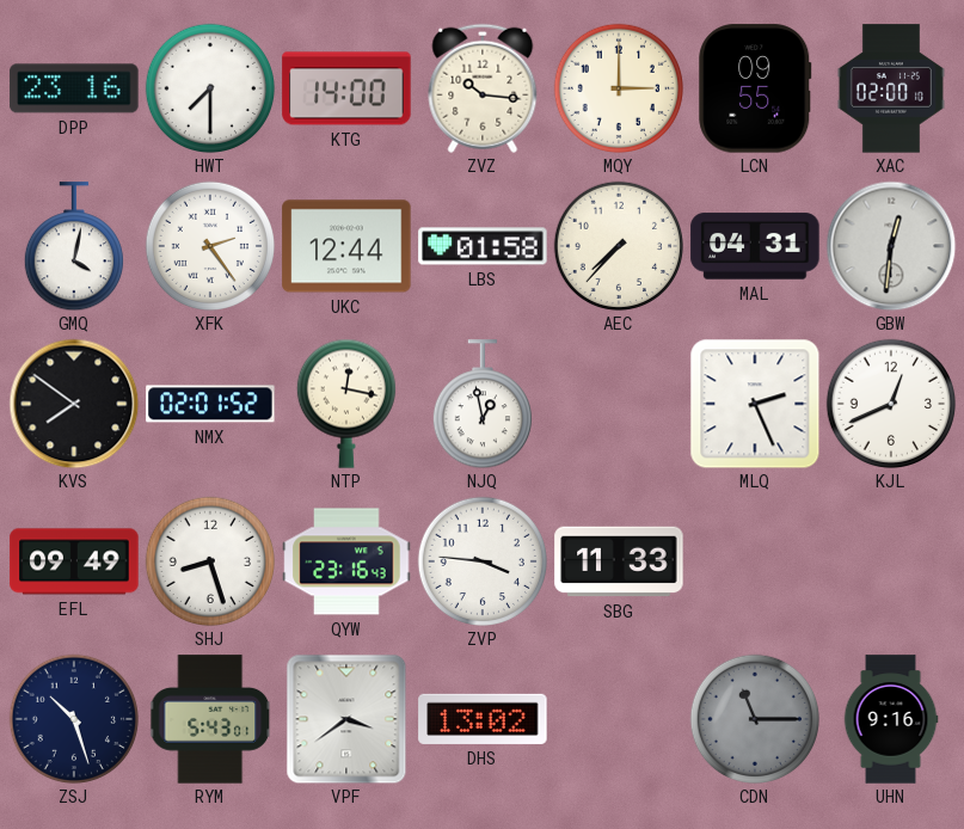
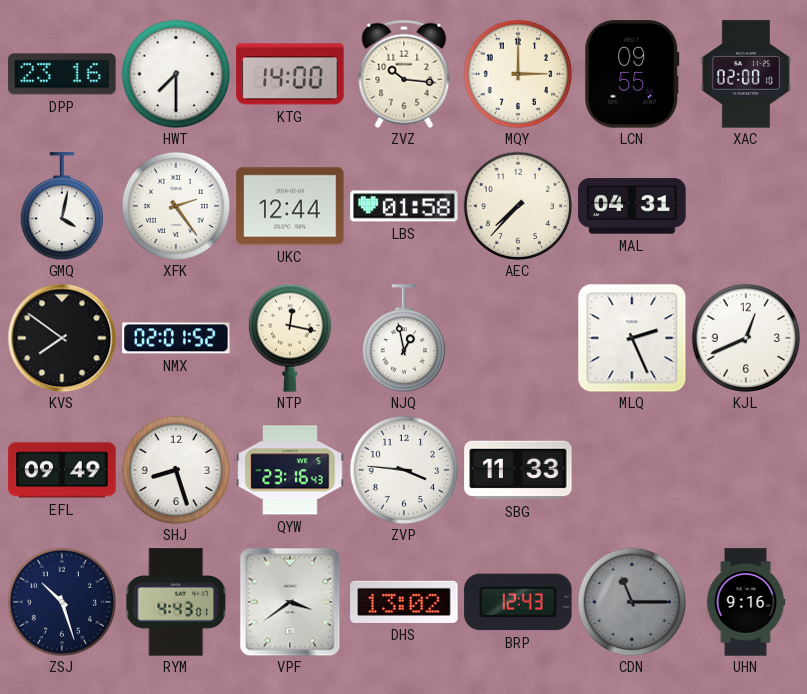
GBW: 12:31 -> none (891, 246)
RYM: 5:43 -> 4:43 (177, 602)
BRP: none -> 12:43 (518, 602)
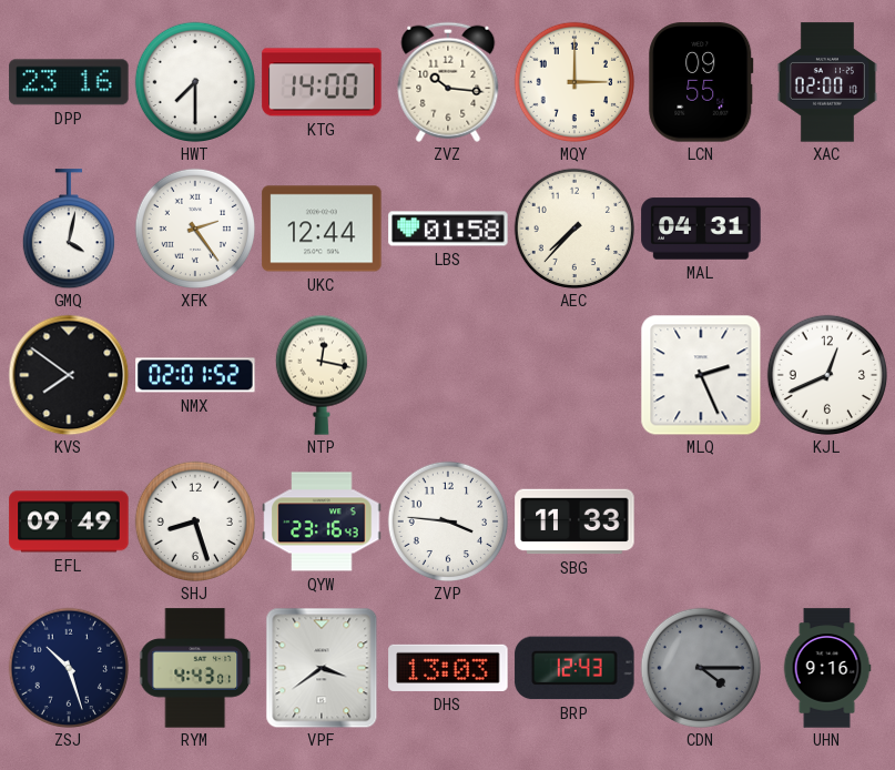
NJQ: 12:58 -> none (404, 338)
DHS: 13:02 -> 13:03 (448, 668)
CDN: 11:15 -> 4:15 (700, 667)
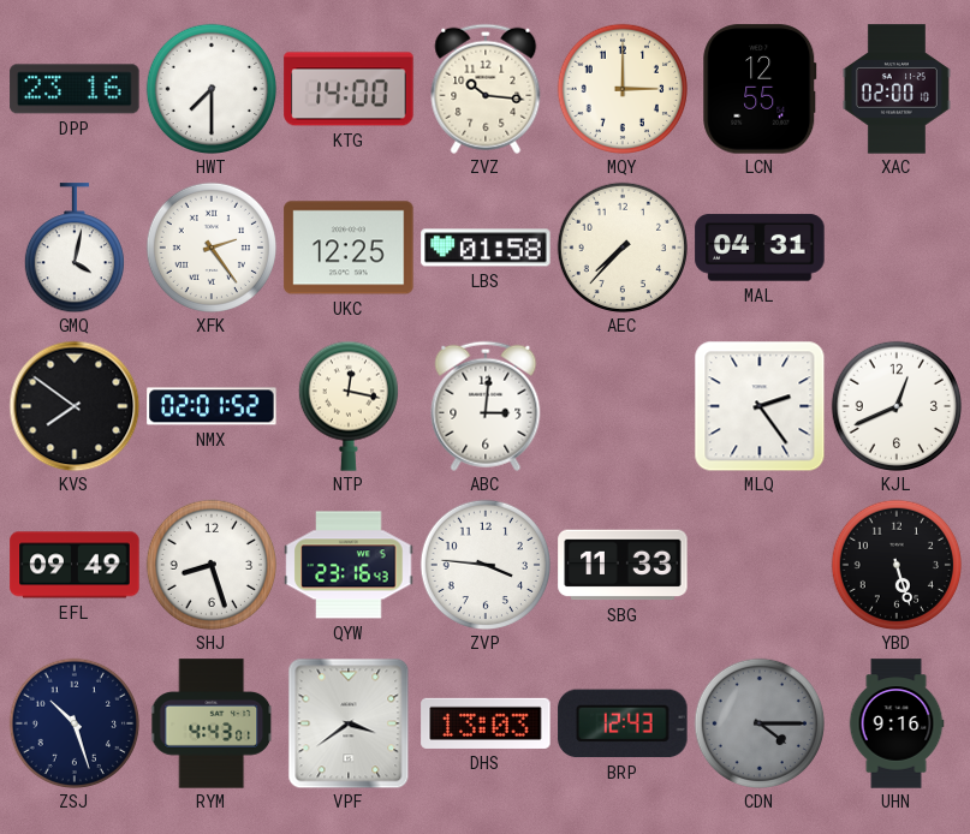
LCN: 09:55 -> 12:55 (760, 89)
UKC: 12:44 -> 12:25 (349, 248)
ABC: none -> 3:01 (486, 406)
MLQ: 2:26 -> 2:24 (760, 406)
YBD: none -> 5:27 (895, 564)
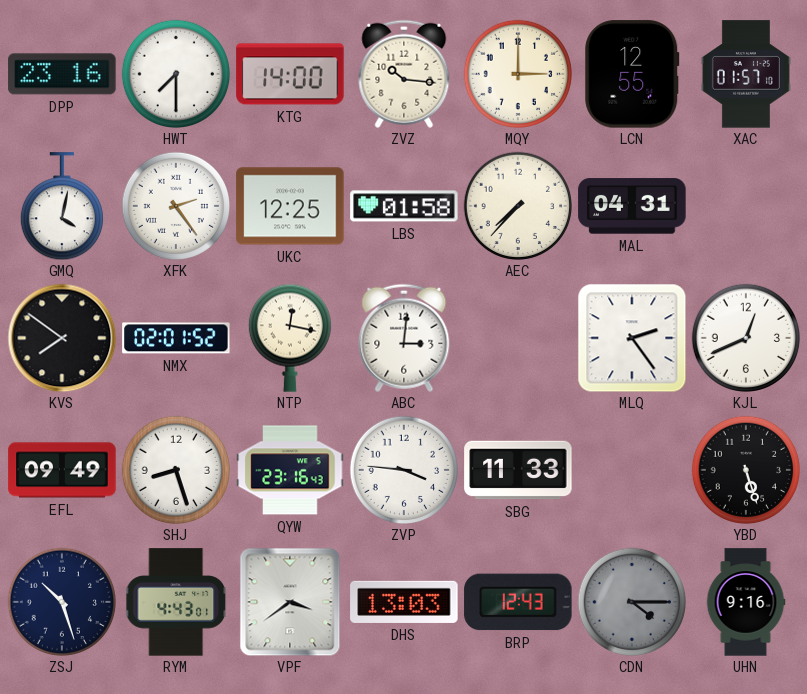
XAC: 02:00 -> 01:57 (746, 74)
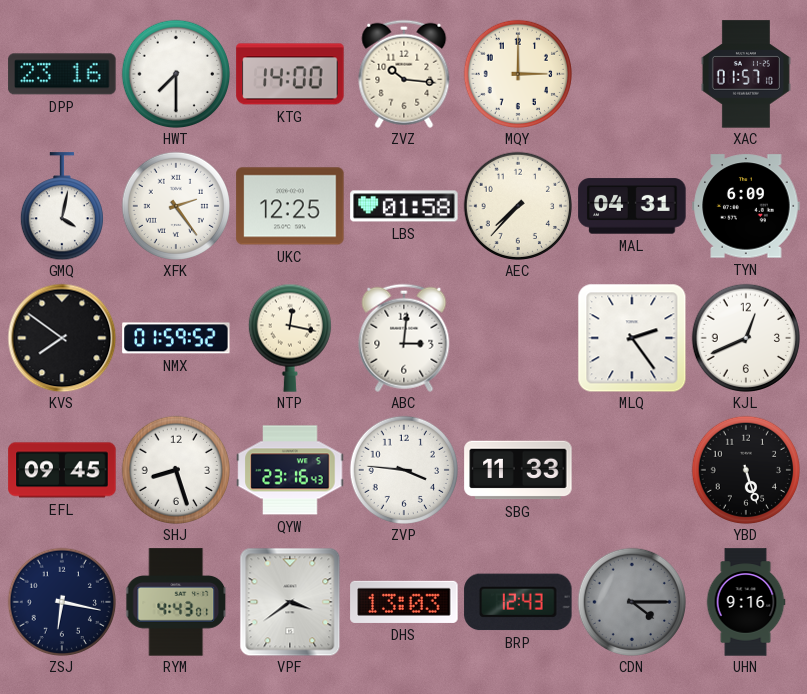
LCN: 12:55 -> none (632, 74)
TYN: none -> 6:09 (746, 206)
NMX: 02:01 -> 01:59 (176, 338)
EFL: 09:49 -> 09:45 (62, 470)
ZSJ: 10:27 -> 6:17 (61, 601)
